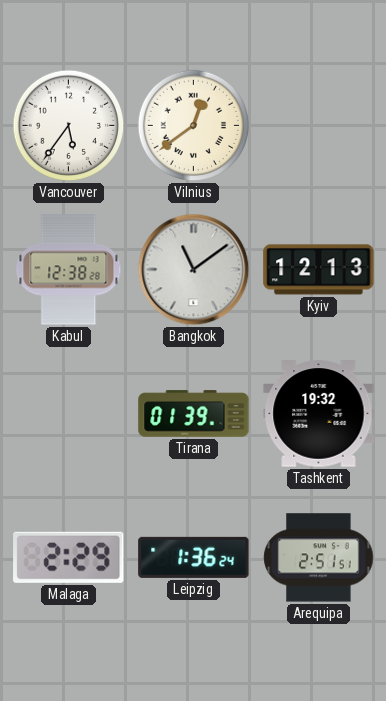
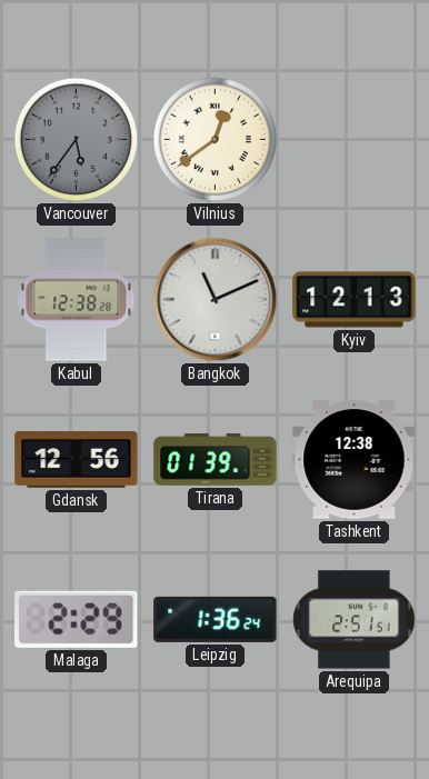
Vancouver dial: white -> grey (77, 140)
Bangkok: 11:09 -> 11:11 (216, 300)
Gdansk: none -> 12:56 (77, 460)
Tashkent: 19:32 -> 12:38 (355, 460)
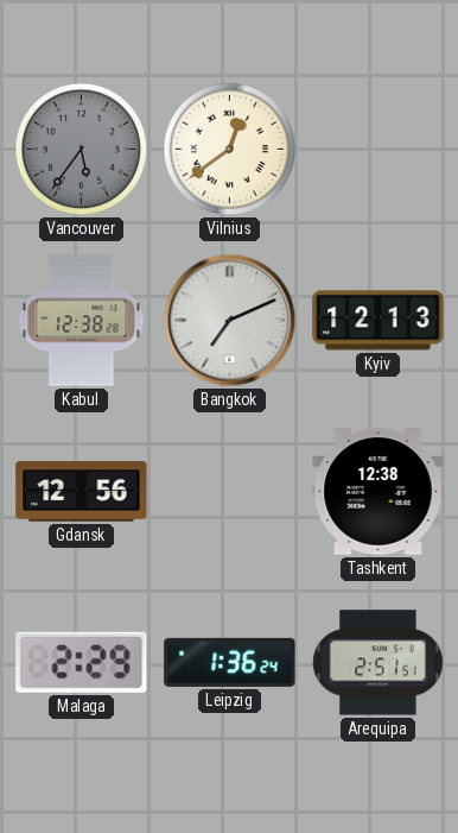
Bangkok: 11:11 -> 7:11 (230, 321)
Tirana: 01:39 -> none (216, 460)
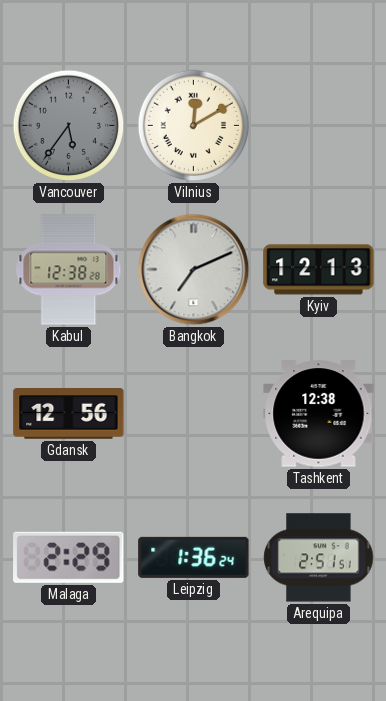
Vilnius: 12:39 -> 12:10 (194, 126)
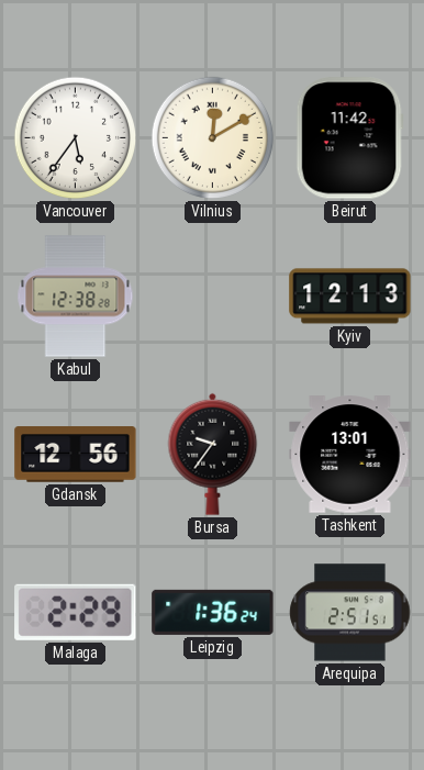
Vancouver dial: grey -> white (76, 138)
Beirut: none -> 11:42 (349, 138)
Bangkok: 7:11 -> none (194, 270)
Bursa: none -> 9:36 (213, 454)
Tashkent: 12:38 -> 13:01 (350, 455)
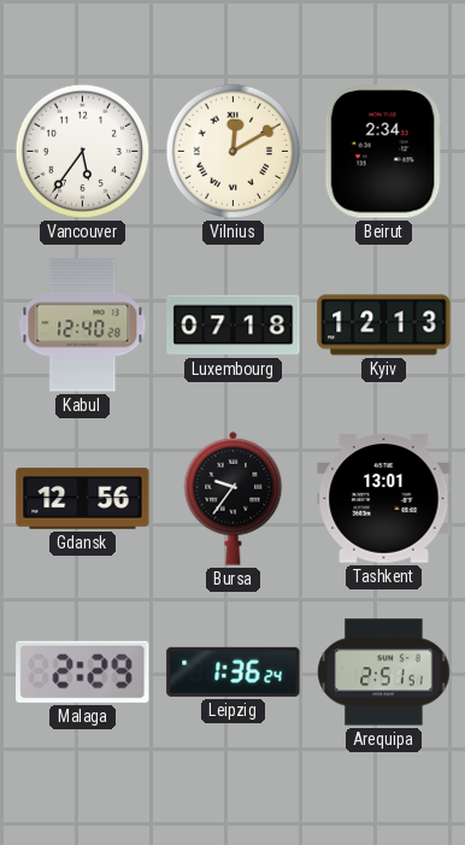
Beirut: 11:42 -> 2:34 (383, 152)
Kabul: 12:38 -> 12:40 (83, 325)
Luxembourg: none -> 07:18 (234, 325)
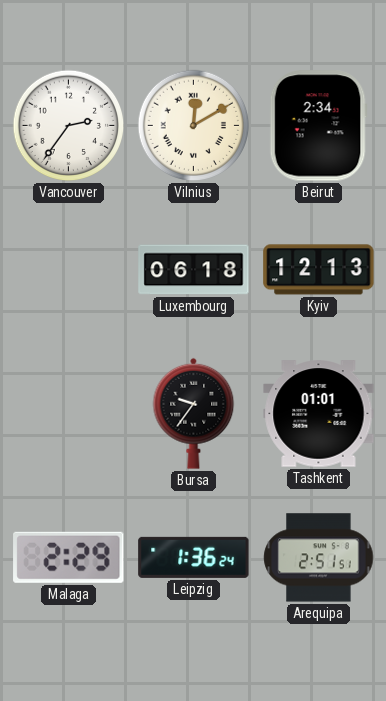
Vancouver: 5:36 -> 2:36 (69, 126)
Kabul: 12:40 -> none (83, 325)
Luxembourg: 07:18 -> 06:18 (194, 270)
Gdansk: 12:56 -> none (83, 499)
Tashkent: 13:01 -> 01:01 (319, 414)
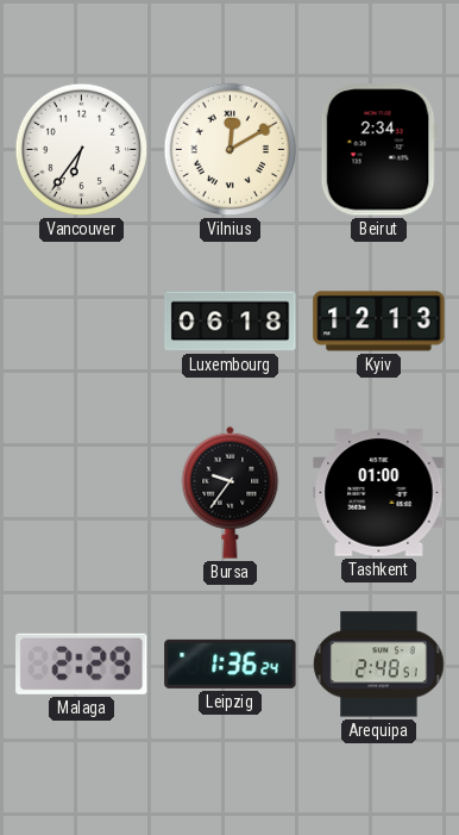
Vancouver: 2:36 -> 6:36 (82, 150)
Tashkent: 01:01 -> 01:00 (379, 493)
Arequipa: 2:51 -> 2:48 (379, 665)
